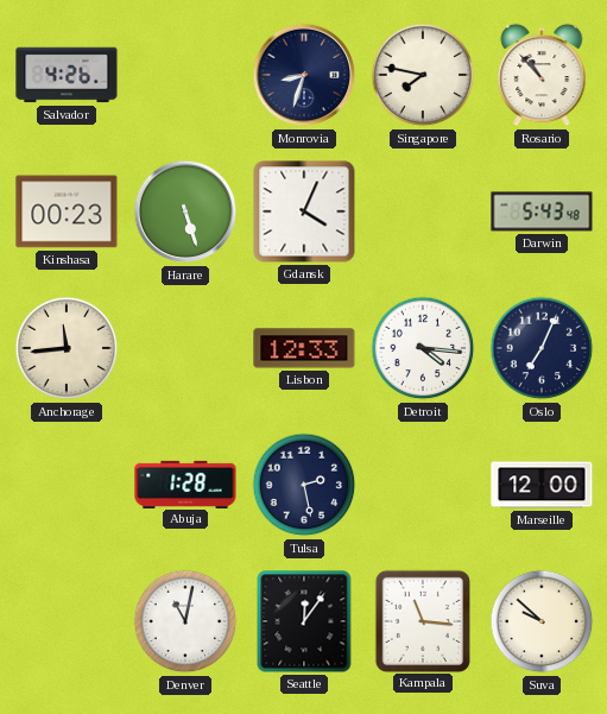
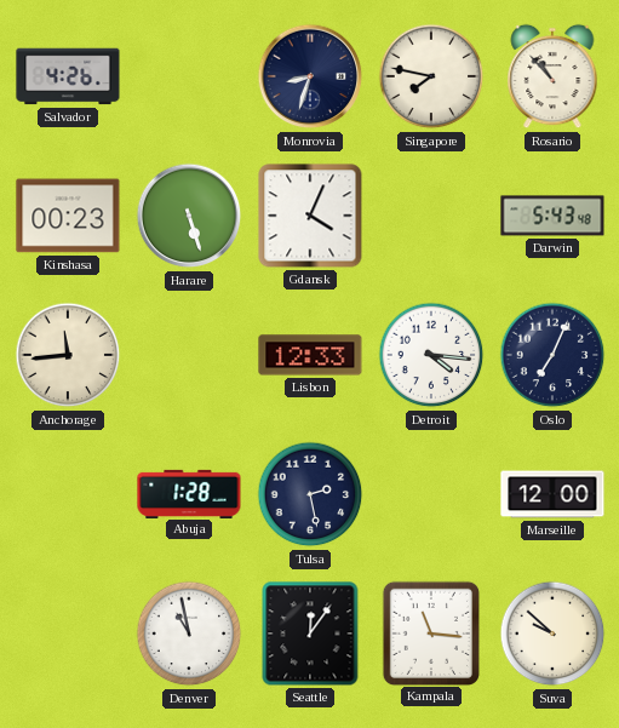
Denver: 11:02 -> 10:58 (189, 634)
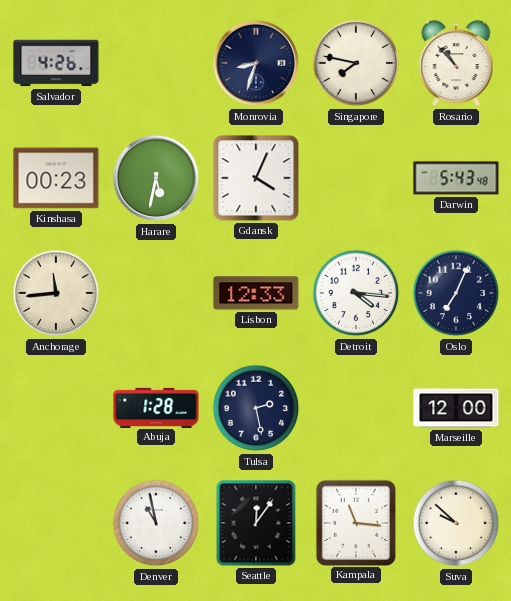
Harare: 5:27 -> 5:32 (156, 178)
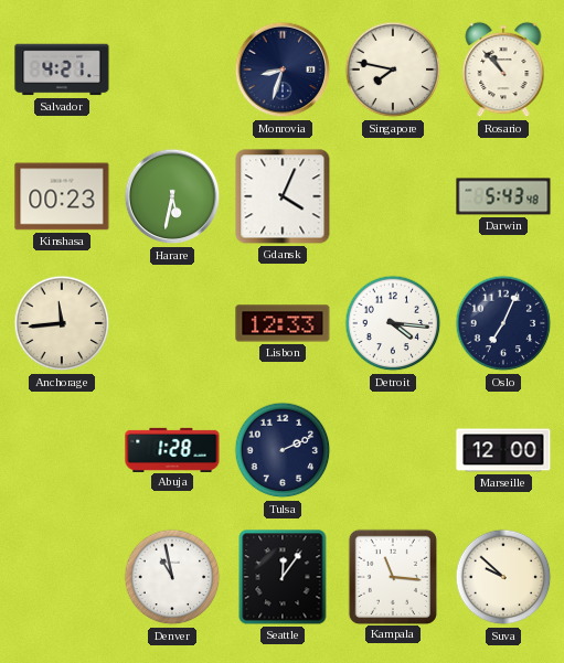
Salvador: 4:26 -> 4:21 (62, 69)
Tulsa: 2:28 -> 2:11 (283, 450)
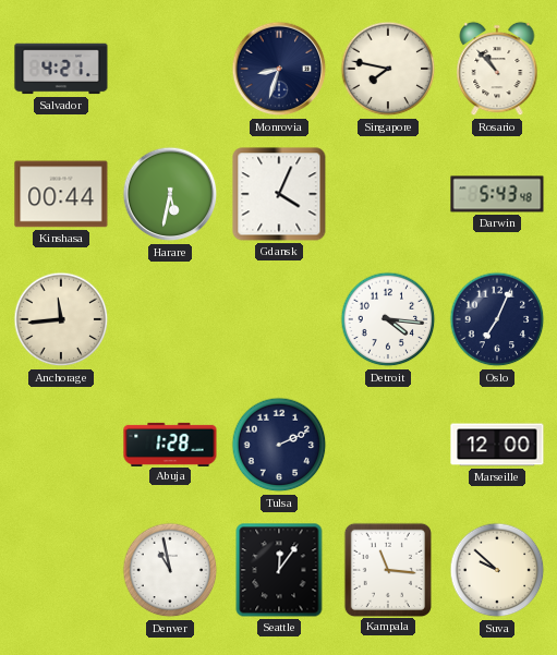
Kinshasa: 00:23 -> 00:44 (61, 194)
Lisbon: 12:33 -> none (283, 323)
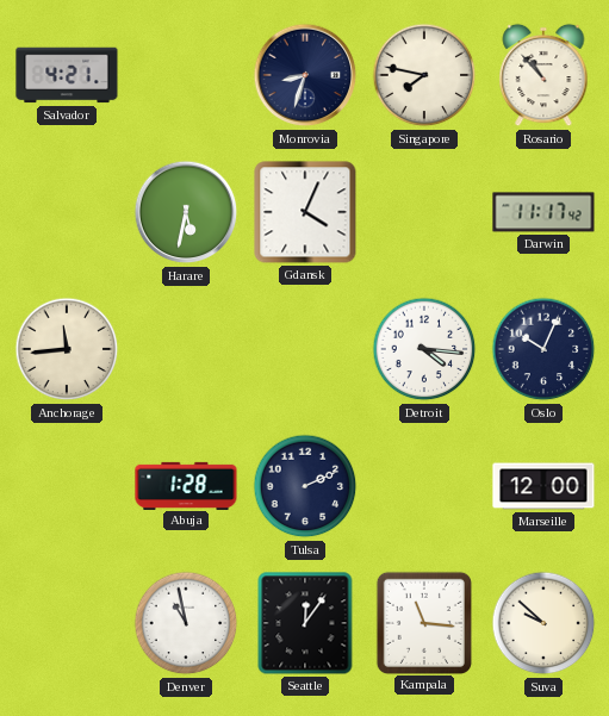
Kinshasa: 00:44 -> none (61, 194)
Darwin: 5:43 -> 11:17 (543, 212)
Oslo: 7:04 -> 10:04 (543, 349)
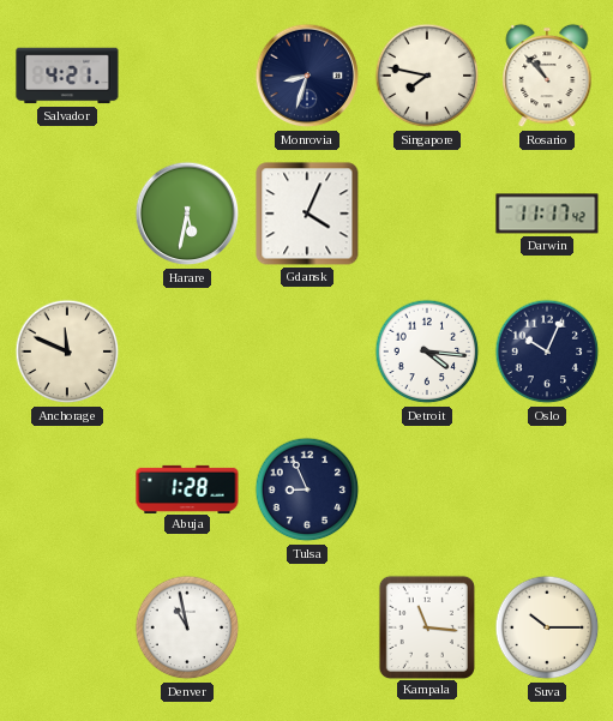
Anchorage: 11:44 -> 11:49 (67, 352)
Tulsa: 2:11 -> 8:56 (307, 489)
Marseille: 12:00 -> none (543, 486)
Seattle: 12:06 -> none (305, 623)
Suva: 9:52 -> 10:15 (547, 627)
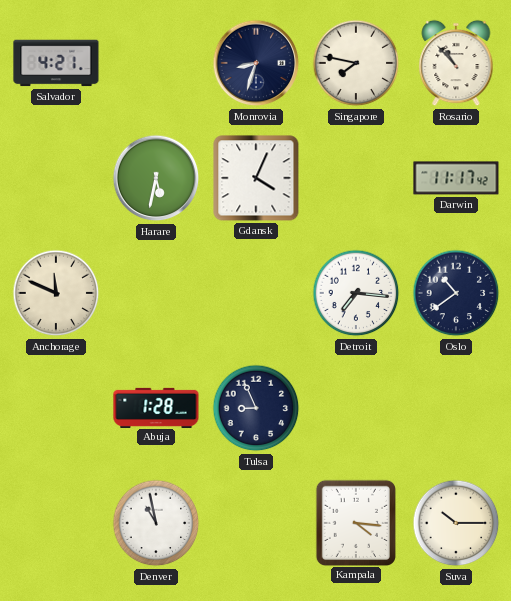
Detroit: 4:16 -> 7:16 (356, 293)
Oslo: 10:04 -> 10:39 (456, 293)
Kampala: 11:16 -> 4:16 (355, 522)
